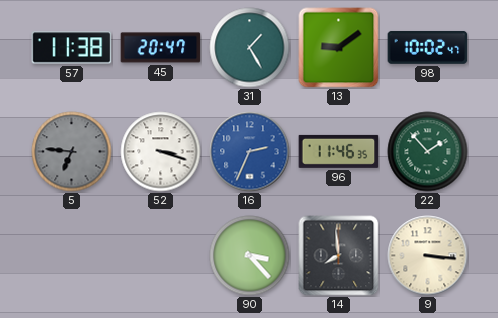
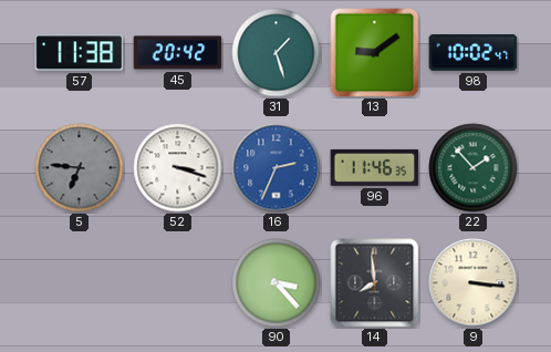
45: 20:47 -> 20:42 (178, 53)
31: 1:25 -> 1:27 (277, 53)
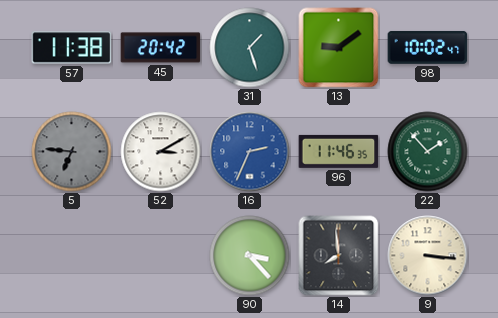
52: 3:18 -> 3:10 (161, 152)
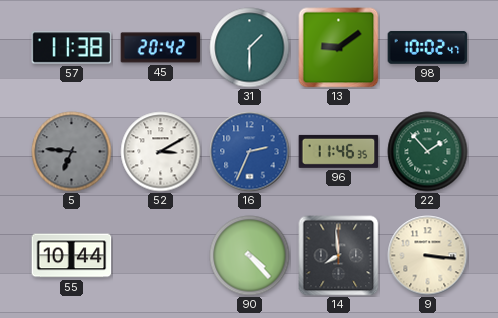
31: 1:27 -> 1:30 (250, 48)
55: none -> 10:44 (72, 256)
90: 3:23 -> 4:23 (250, 256)
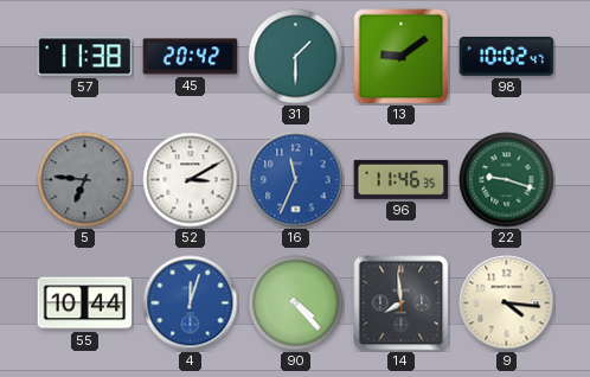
16: 2:34 -> 11:34 (296, 180)
22: 1:53 -> 9:18 (507, 180)
4: none -> 12:03 (191, 303)
9: 3:16 -> 4:16 (507, 303)
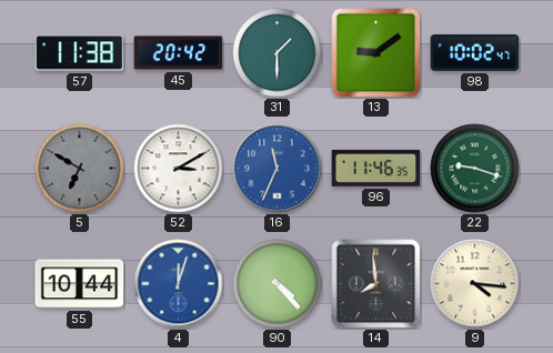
5: 6:46 -> 6:50 (80, 169)
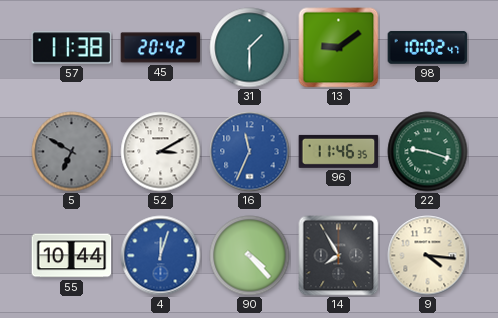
14: 7:59 -> 7:55 (339, 256)
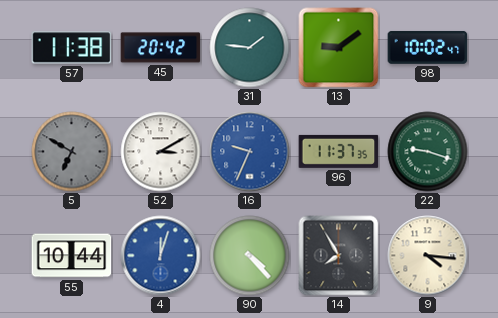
31: 1:30 -> 1:46 (250, 48)
16: 11:34 -> 9:34 (250, 152)
96: 11:46 -> 11:37 (339, 151)
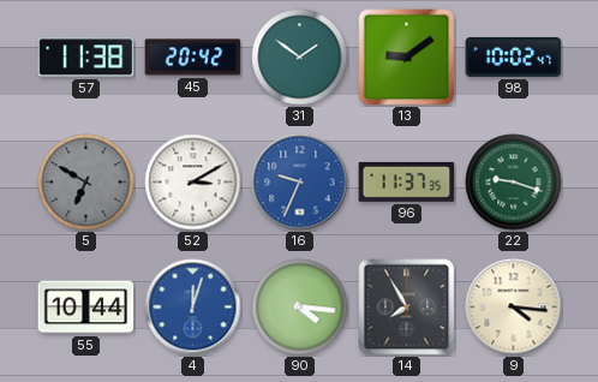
31: 1:46 -> 1:51 (300, 58)
90: 4:23 -> 4:16 (300, 308)
